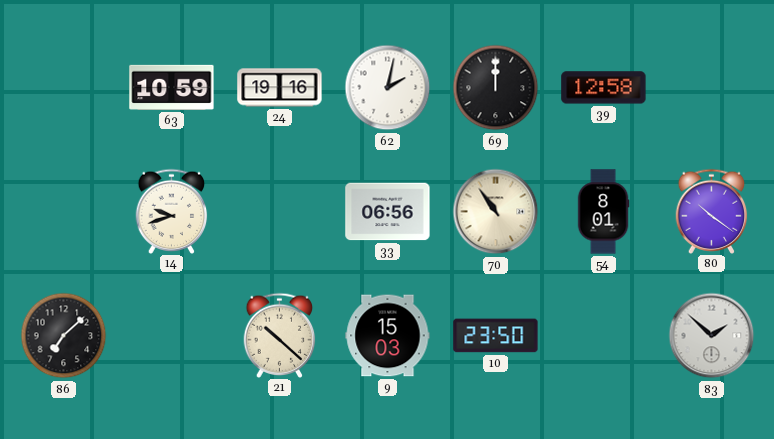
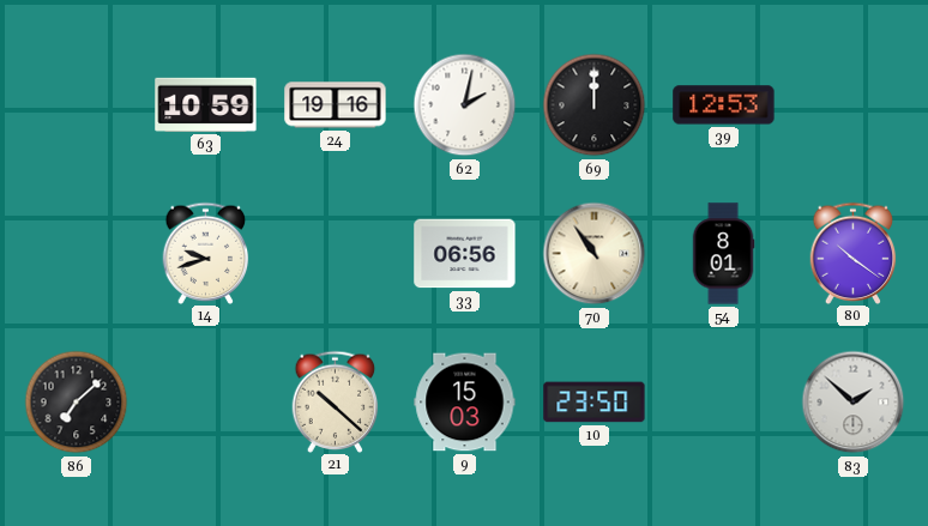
39: 12:58 -> 12:53 (724, 105)
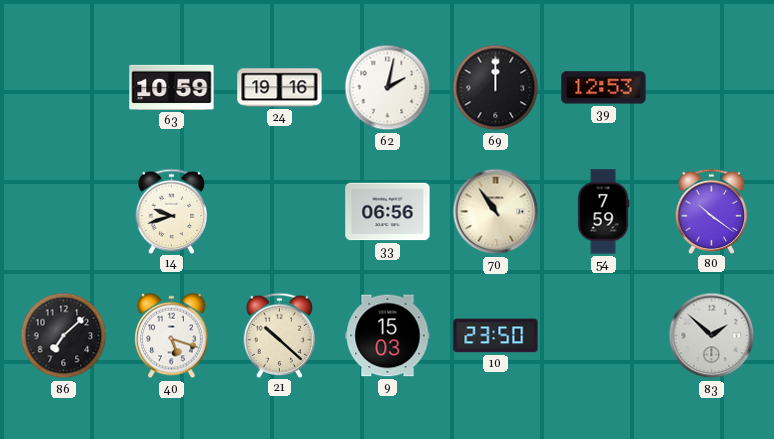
54: 8:01 -> 7:59 (603, 212)
40: none -> 5:18 (172, 336)
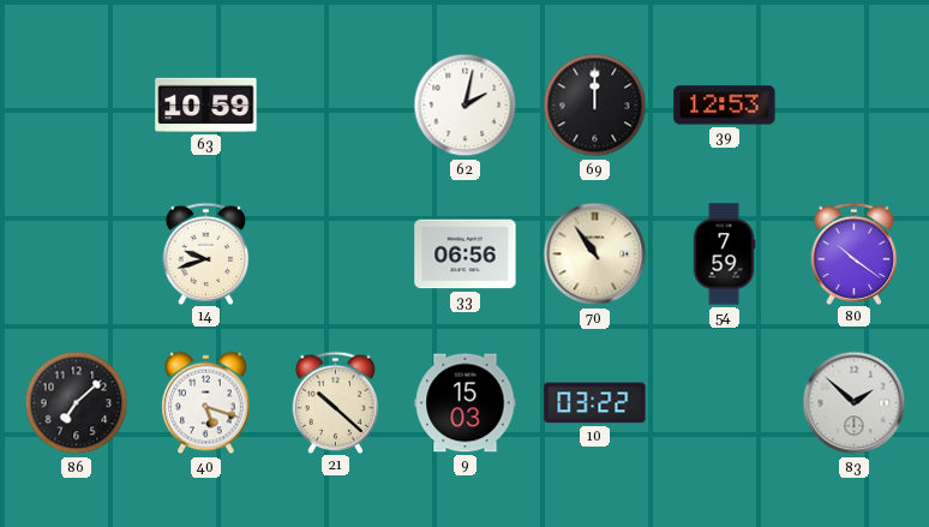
24: 19:16 -> none (280, 88)
10: 23:50 -> 03:22 (595, 403)
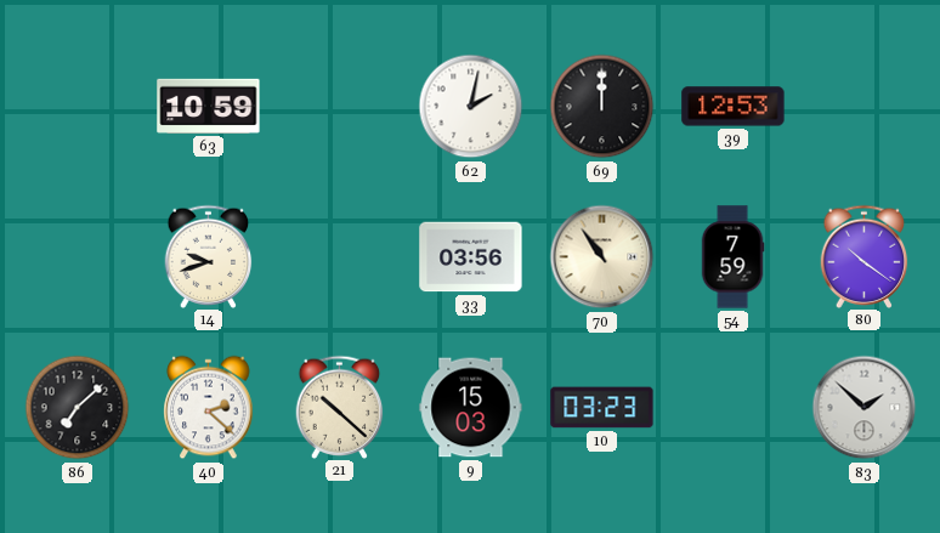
33: 06:56 -> 03:56 (471, 257)
40: 5:18 -> 2:22 (209, 408)
10: 03:22 -> 03:23 (602, 408)
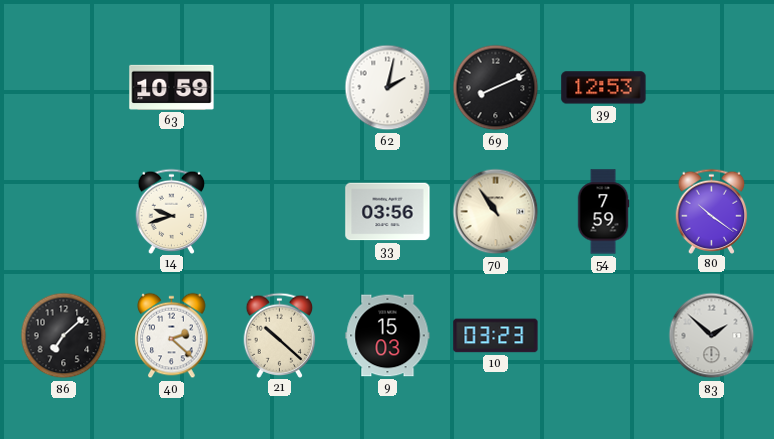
69: 12:00 -> 8:11 (496, 88)
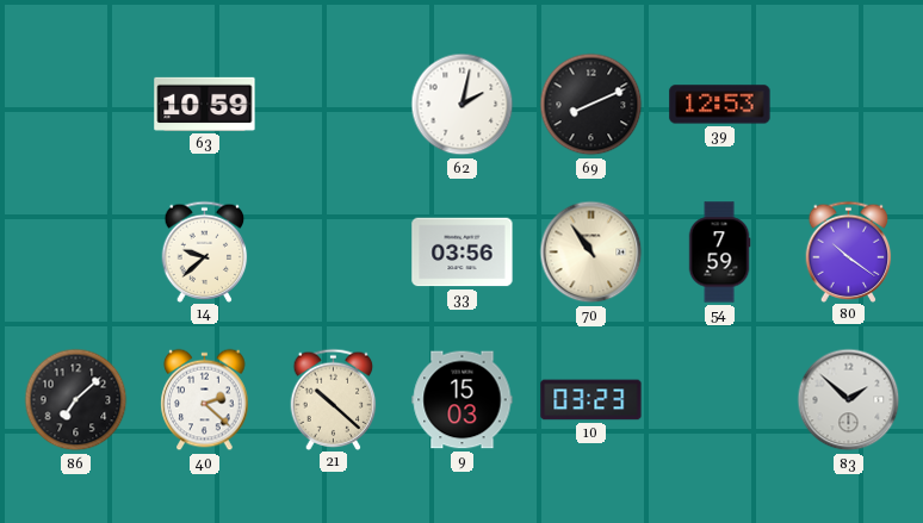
14: 9:42 -> 9:38 (205, 251)
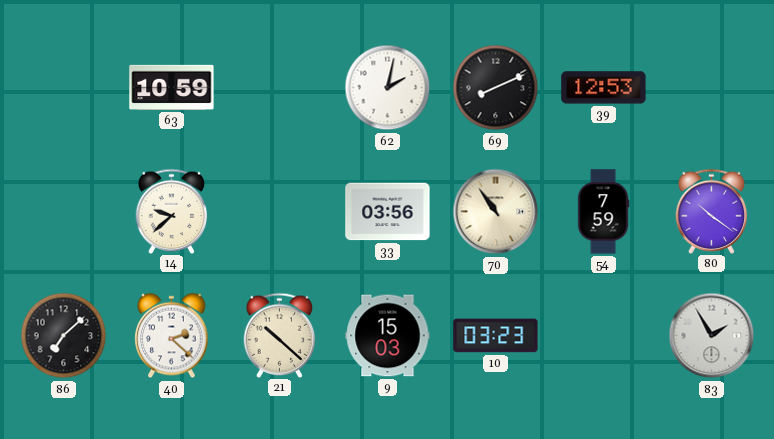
83: 1:52 -> 1:55 (712, 336)
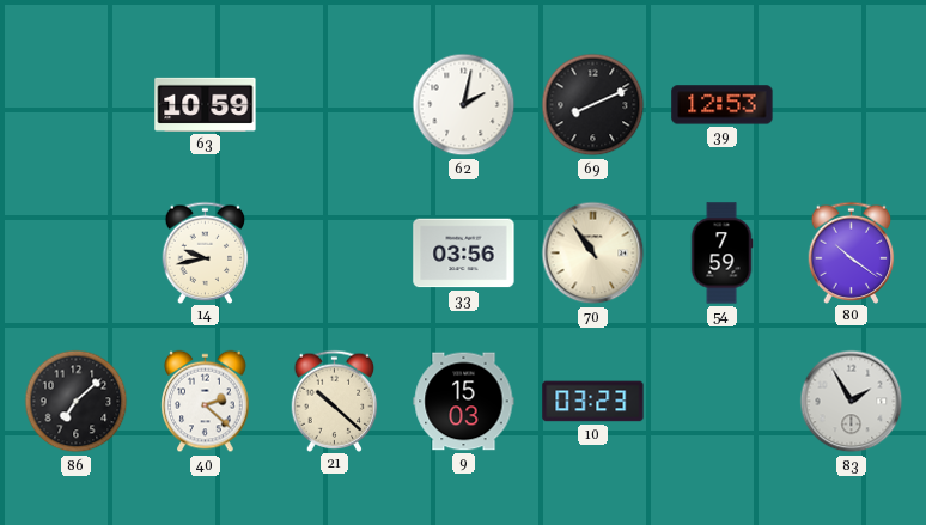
14: 9:38 -> 9:43 (206, 252)
